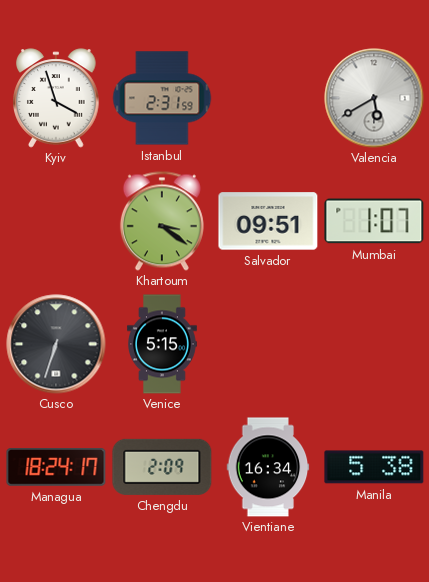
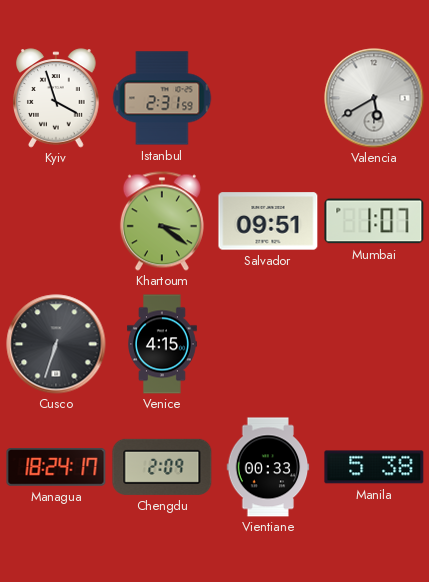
Venice: 5:15 -> 4:15 (163, 344)
Vientiane: 16:34 -> 00:33 (268, 467)
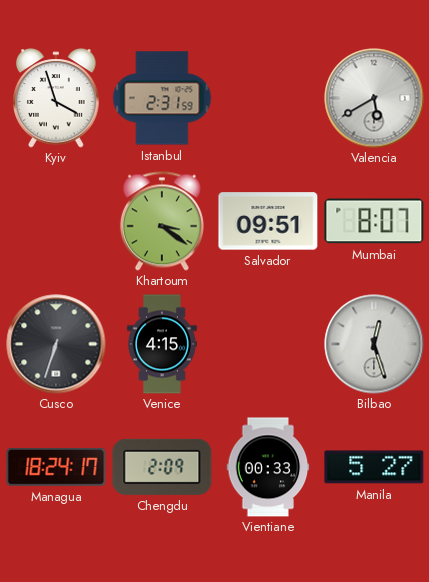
Mumbai: 1:07 -> 8:07 (374, 221)
Bilbao: none -> 12:27 (374, 344)
Manila: 5:38 -> 5:27 (374, 467)
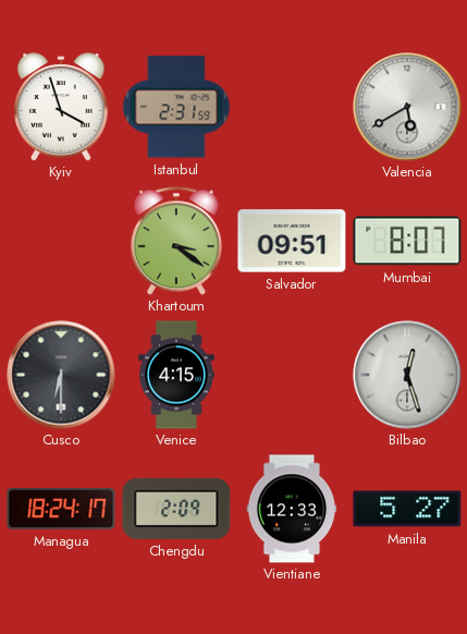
Cusco: 6:33 -> 6:30 (61, 375)
Vientiane: 00:33 -> 12:33 (292, 509)
